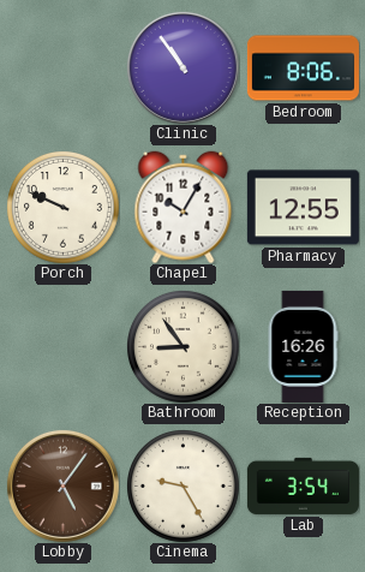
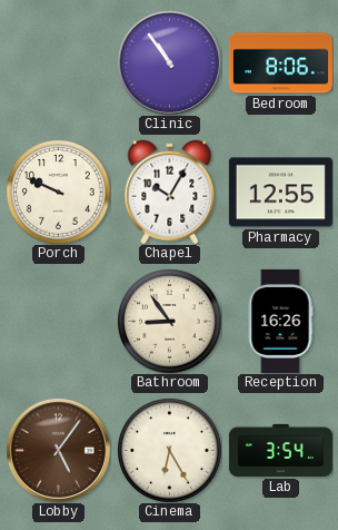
Cinema: 9:25 -> 6:25 (170, 451)
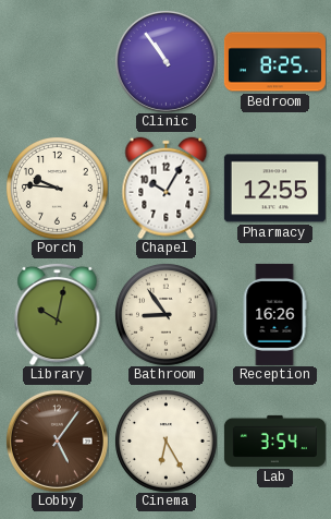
Bedroom: 8:06 -> 8:25 (274, 62)
Porch: 9:49 -> 9:46 (58, 189)
Library: none -> 10:02 (58, 314)
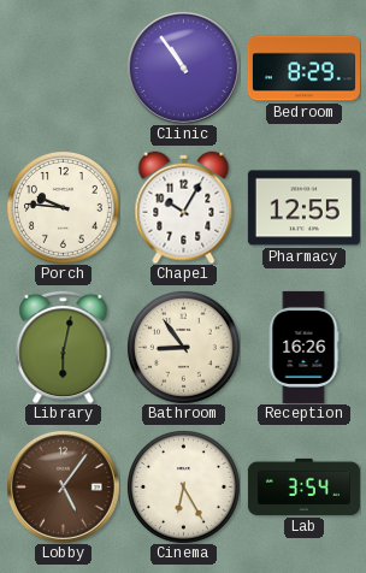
Bedroom: 8:25 -> 8:29 (303, 69)
Library: 10:02 -> 6:02 (64, 347)
